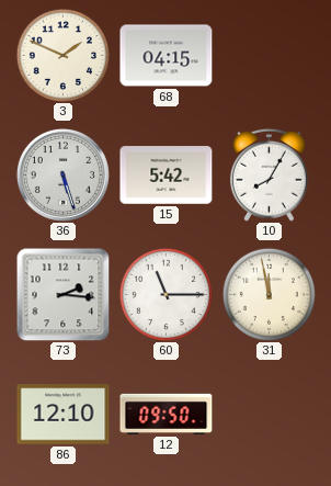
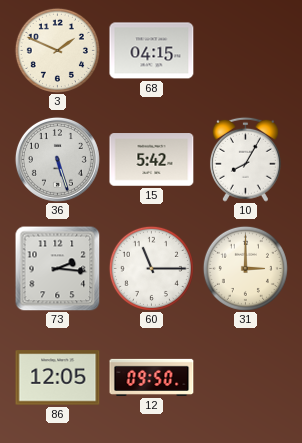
31: 11:58 -> 3:00 (245, 268)
86: 12:10 -> 12:05 (58, 378)
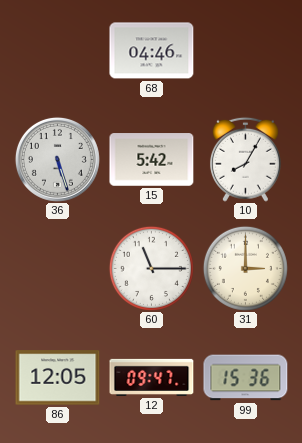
3: 1:49 -> none (57, 50)
68: 04:15 -> 04:46 (152, 51)
73: 2:16 -> none (57, 268)
12: 09:50 -> 09:47 (152, 377)
99: none -> 15:36 (246, 378)
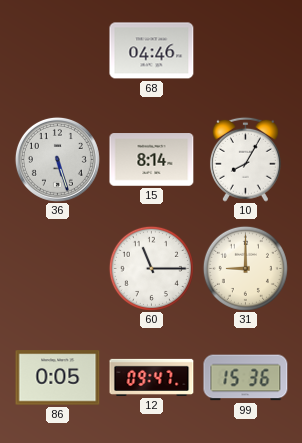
15: 5:42 -> 8:14 (152, 160)
31: 3:00 -> 9:00 (245, 268)
86: 12:05 -> 0:05 (58, 378)
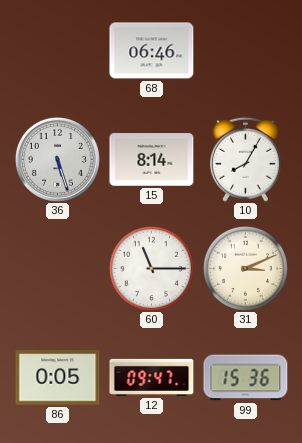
68: 04:46 -> 06:46 (152, 51)
31: 9:00 -> 3:11 (245, 268)
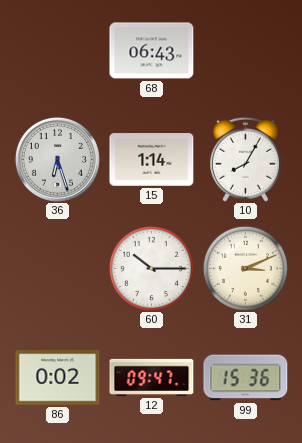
68: 06:46 -> 06:43 (152, 51)
36: 5:27 -> 6:27 (57, 159)
15: 8:14 -> 1:14 (152, 160)
60: 11:15 -> 10:15 (151, 268)
86: 0:05 -> 0:02 (58, 378)
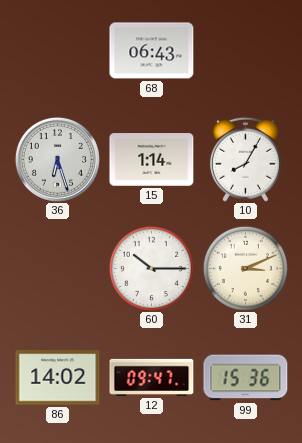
86: 0:02 -> 14:02 (58, 378)
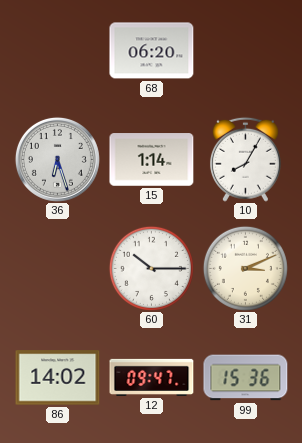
68: 06:43 -> 06:20 (152, 51)
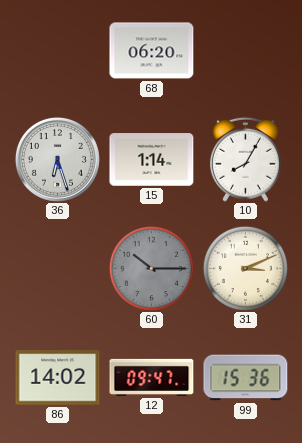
60 dial: white -> grey (151, 268)
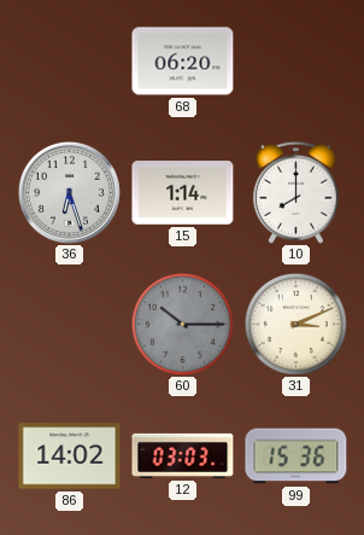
10: 8:05 -> 8:00 (295, 192)
12: 09:47 -> 03:03 (183, 455)
